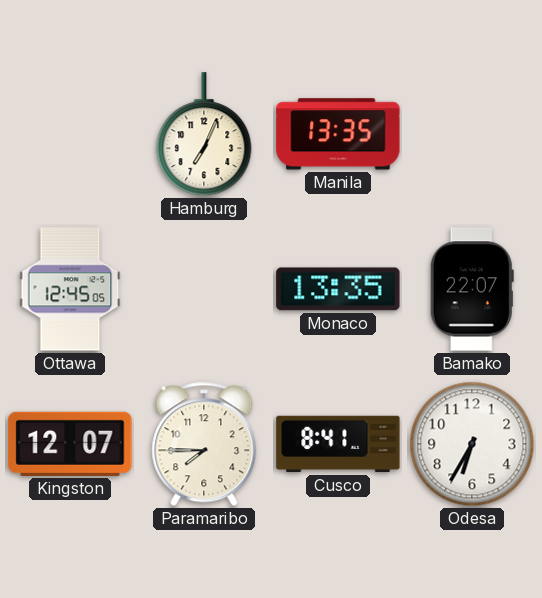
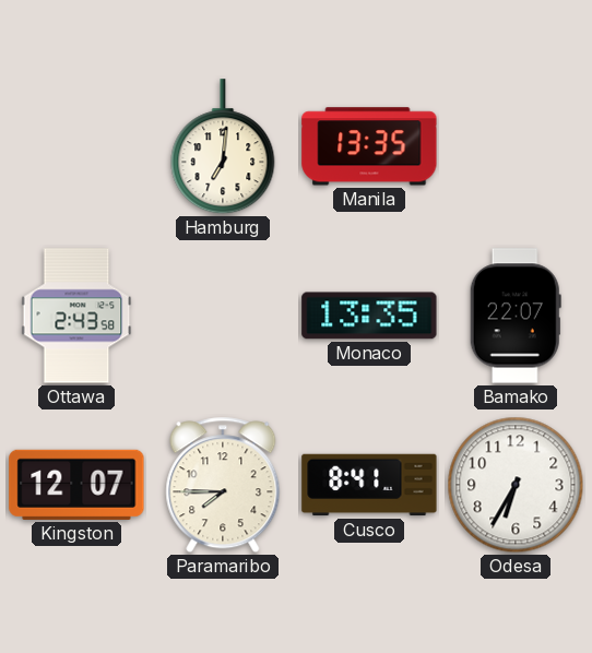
Hamburg: 7:04 -> 7:01 (223, 147)
Ottawa: 12:45 -> 2:43 (76, 316)
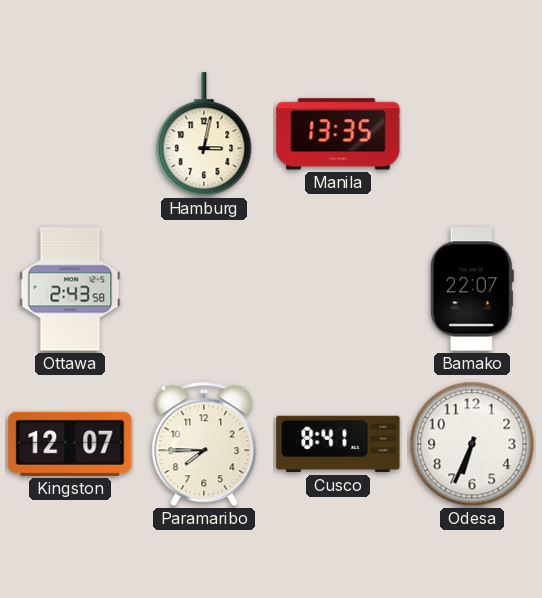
Hamburg: 7:01 -> 3:02 (204, 135)
Monaco: 13:35 -> none (369, 316)
Odesa: 6:35 -> 6:34 (472, 444)
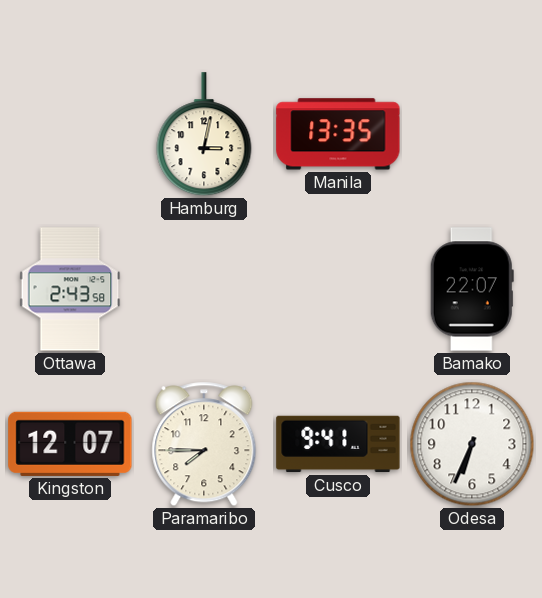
Cusco: 8:41 -> 9:41 (338, 444)
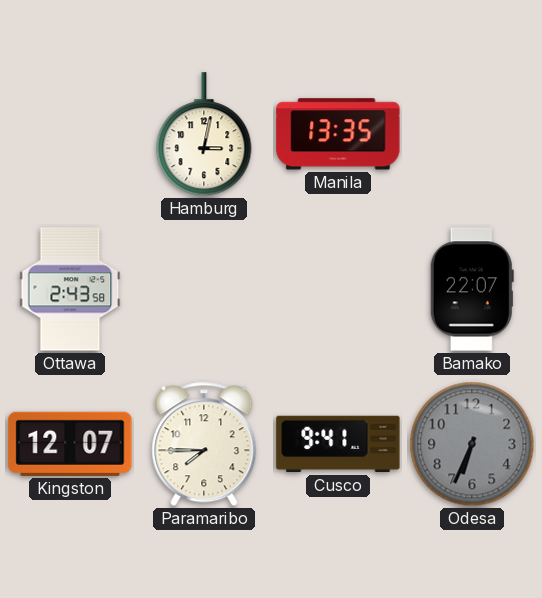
Odesa dial: white -> grey (472, 444)
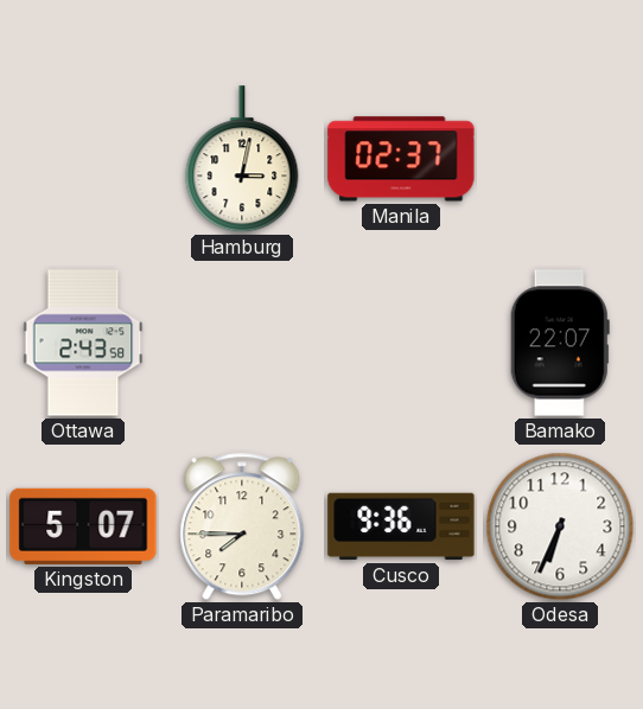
Manila: 13:35 -> 02:37 (401, 159)
Kingston: 12:07 -> 5:07 (83, 526)
Cusco: 9:41 -> 9:36 (401, 526)
Odesa dial: grey -> white (560, 526)
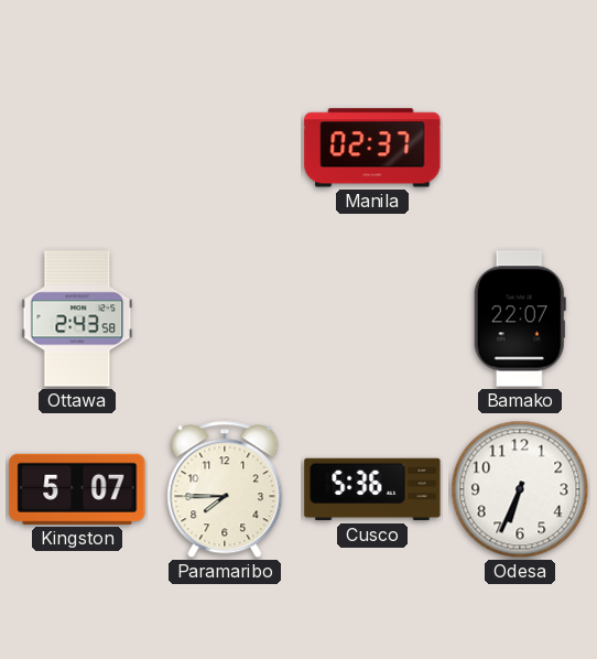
Hamburg: 3:02 -> none (242, 160)
Cusco: 9:36 -> 5:36 (372, 489)
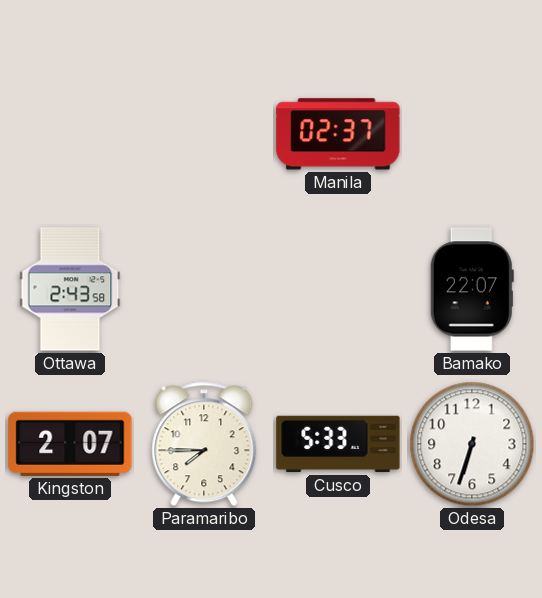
Kingston: 5:07 -> 2:07 (70, 444)
Cusco: 5:36 -> 5:33 (338, 444)
Odesa: 6:34 -> 6:33 (472, 444)
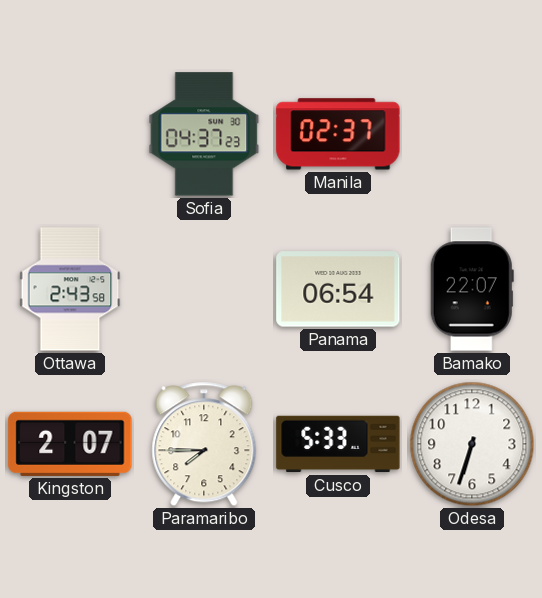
Sofia: none -> 04:37 (204, 134)
Panama: none -> 06:54 (338, 289)
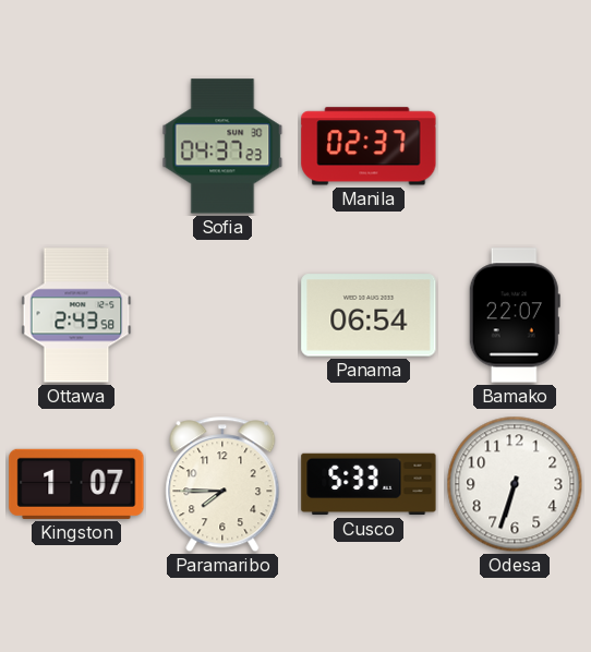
Kingston: 2:07 -> 1:07 (76, 484)
